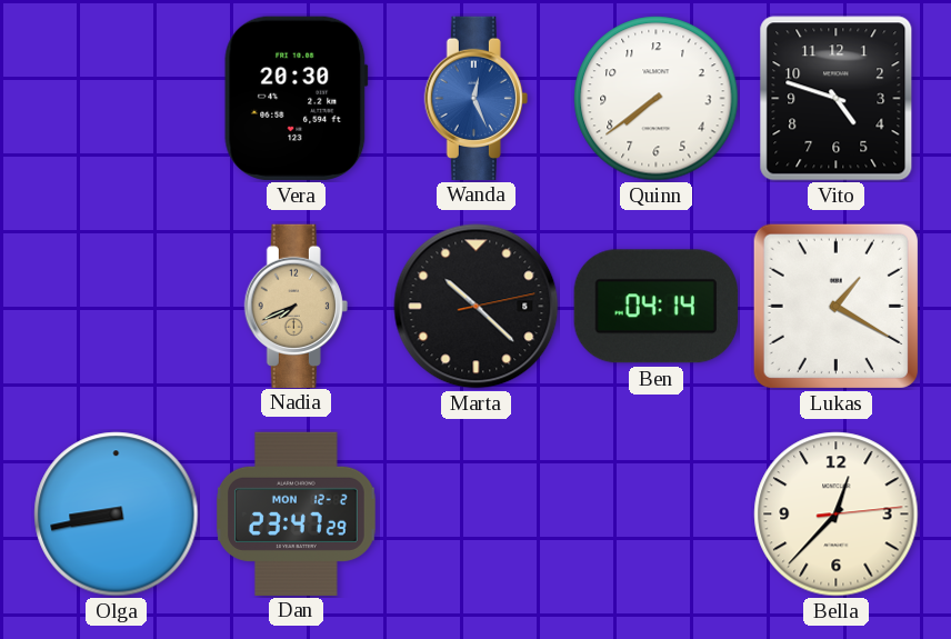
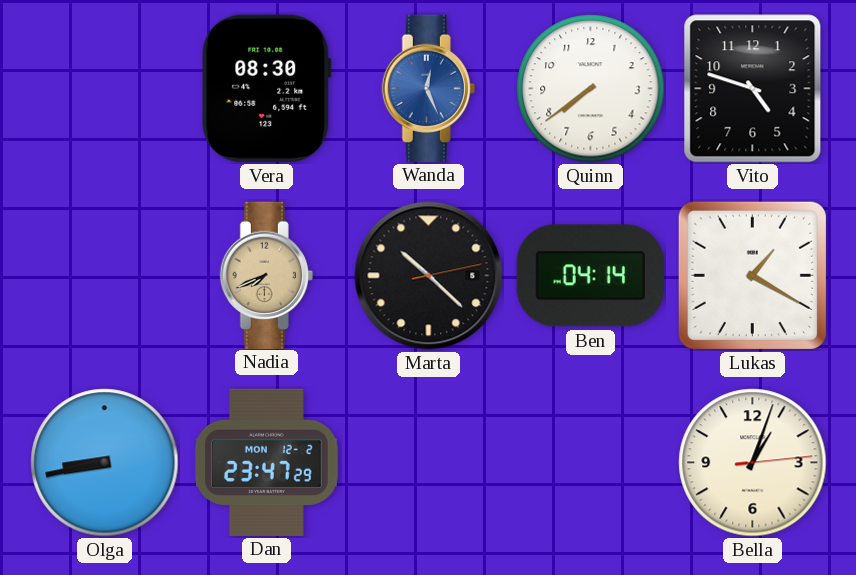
Vera: 20:30 -> 08:30 (267, 88)
Bella: 12:37 -> 1:03 (753, 463)
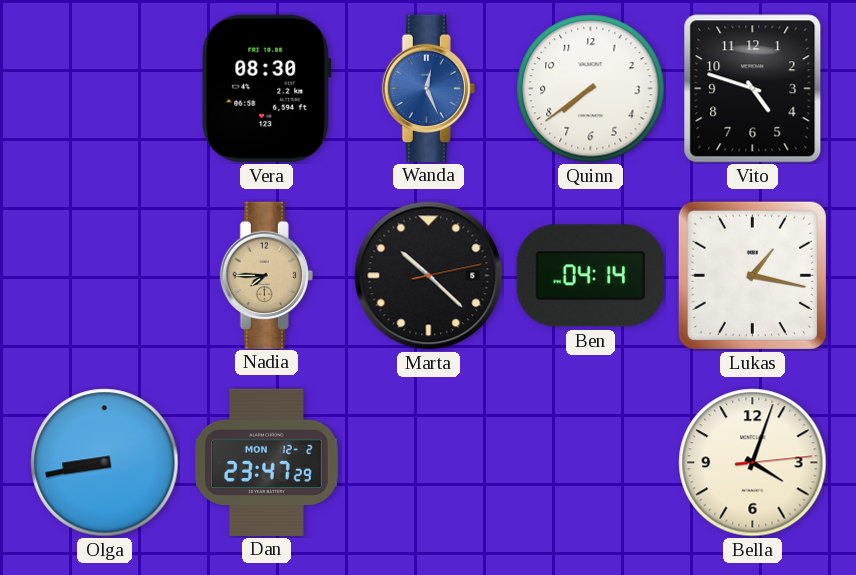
Nadia: 7:41 -> 7:45 (266, 275)
Lukas: 1:20 -> 1:17 (752, 275)
Bella: 1:03 -> 4:03 (753, 463)
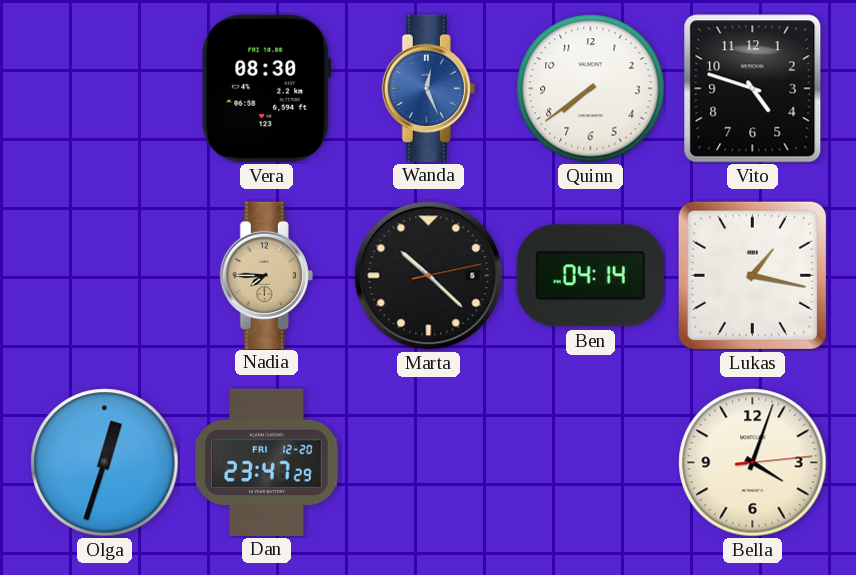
Olga: 8:43 -> 12:33 (105, 463)
Dan date: MON 12-2 -> FRI 12-20 (267, 462)
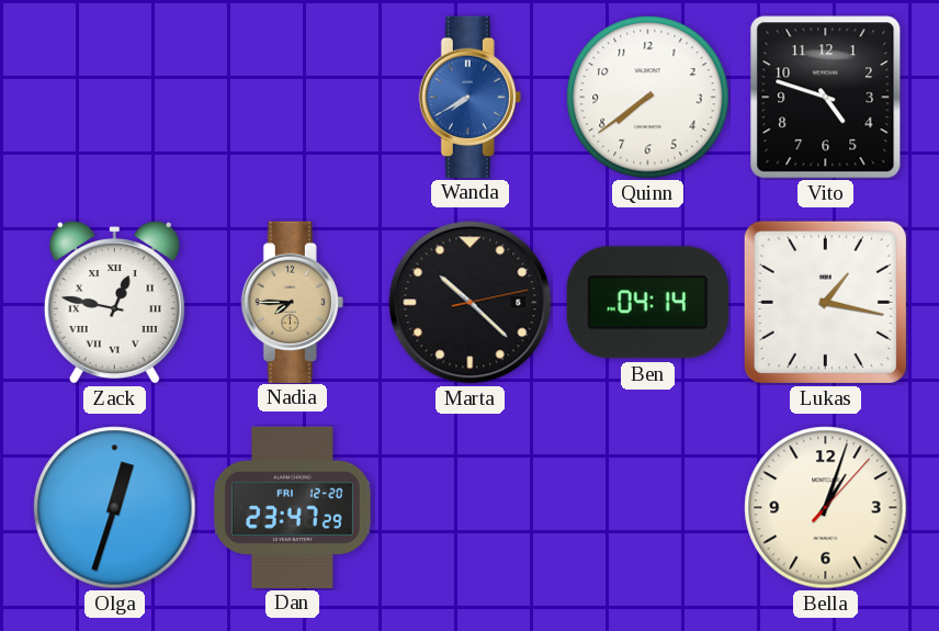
Vera: 08:30 -> none (267, 88)
Wanda: 12:26 -> 7:40 (470, 97)
Zack: none -> 12:47 (114, 303)
Bella: 4:03 -> 1:03 (826, 508)
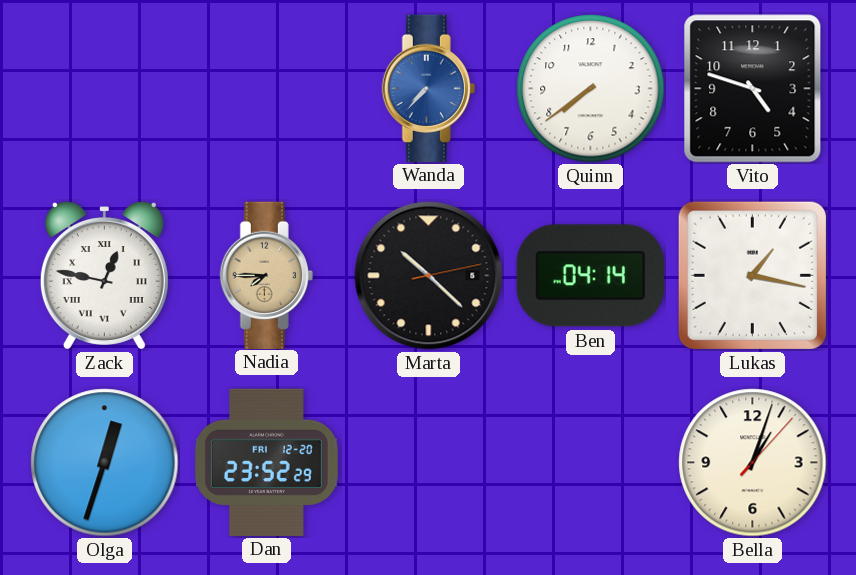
Wanda: 7:40 -> 7:37 (428, 88)
Dan: 23:47 -> 23:52 (267, 462)
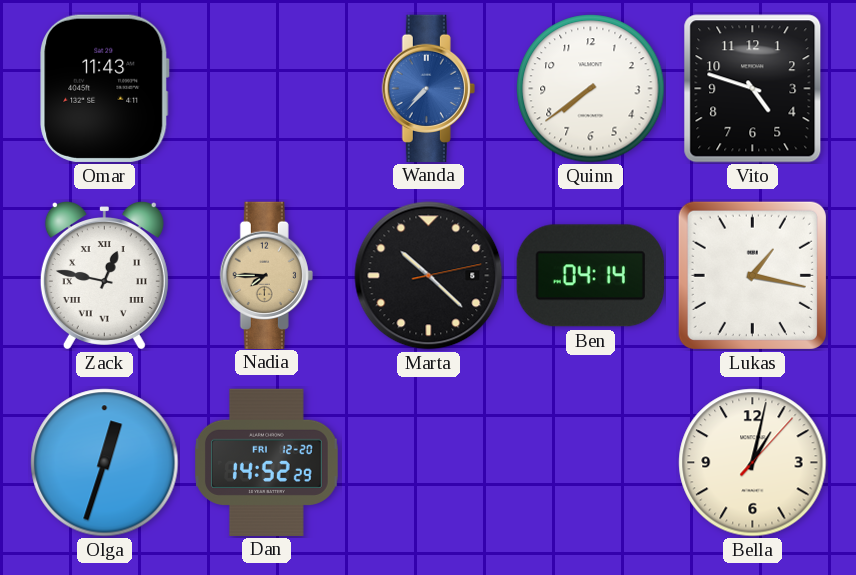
Omar: none -> 11:43 (105, 88)
Dan: 23:52 -> 14:52 (267, 462)
Bella: 1:03 -> 1:02 (753, 463)
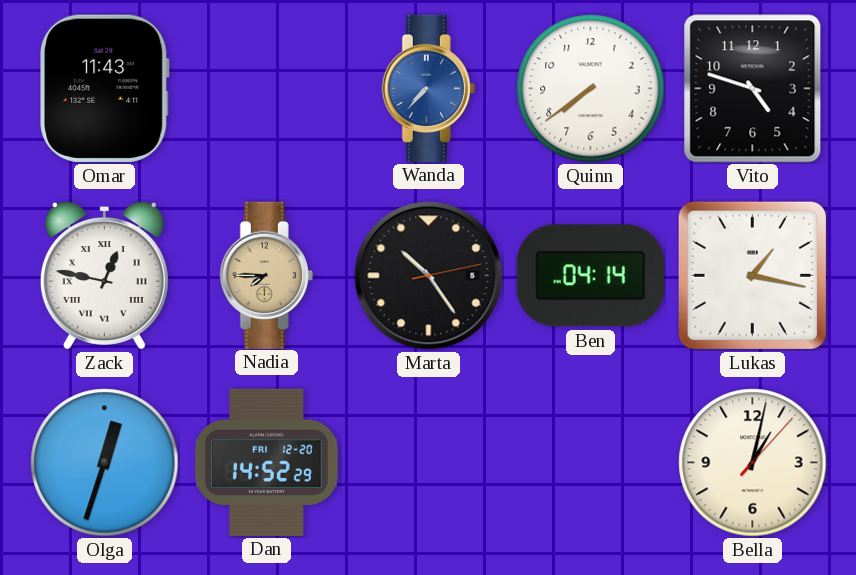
Marta: 10:22 -> 10:24 (429, 276)
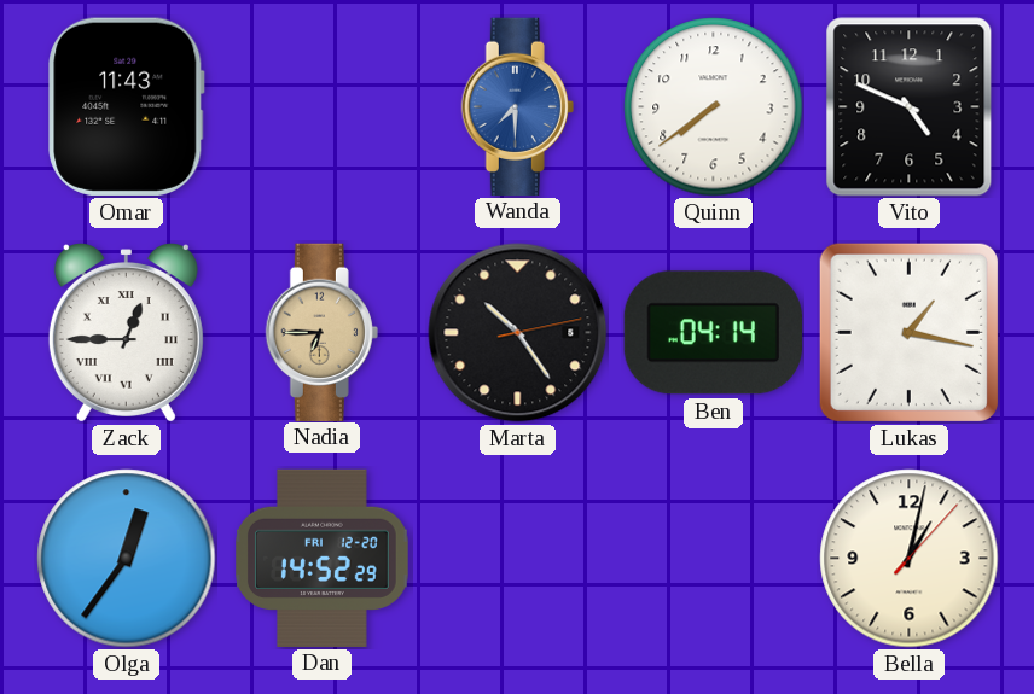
Wanda: 7:37 -> 7:30 (517, 106)
Vito: 4:48 -> 4:49 (910, 107)
Zack: 12:47 -> 12:45 (126, 333)
Nadia: 7:45 -> 6:45 (321, 332)
Olga: 12:33 -> 12:36 (127, 559)
